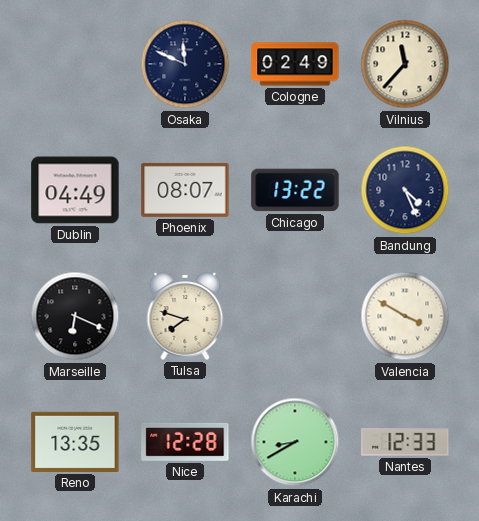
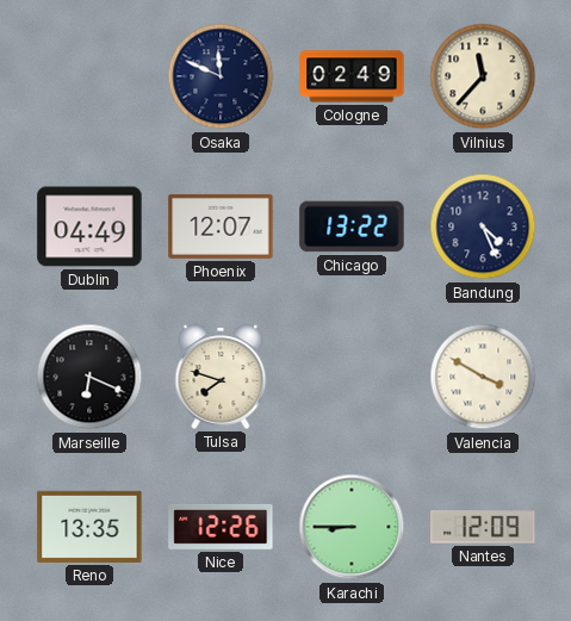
Phoenix: 08:07 -> 12:07 (221, 226)
Nice: 12:28 -> 12:26 (221, 527)
Karachi: 8:40 -> 8:45 (352, 527)
Nantes: 12:33 -> 12:09 (483, 527)
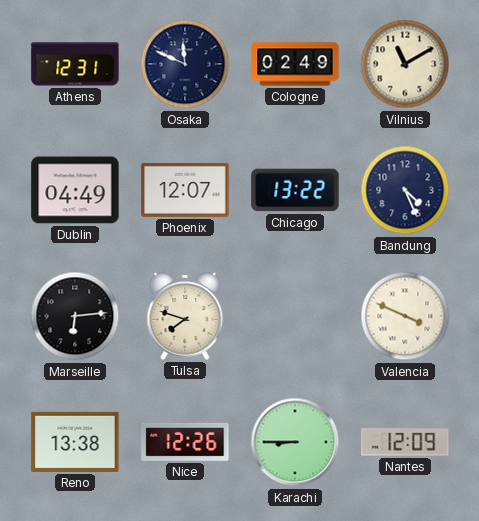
Athens: none -> 12:31 (75, 64)
Vilnius: 11:37 -> 11:10 (405, 64)
Marseille: 6:19 -> 6:14 (75, 316)
Valencia: 3:50 -> 3:49 (405, 316)
Reno: 13:35 -> 13:38 (75, 442)
